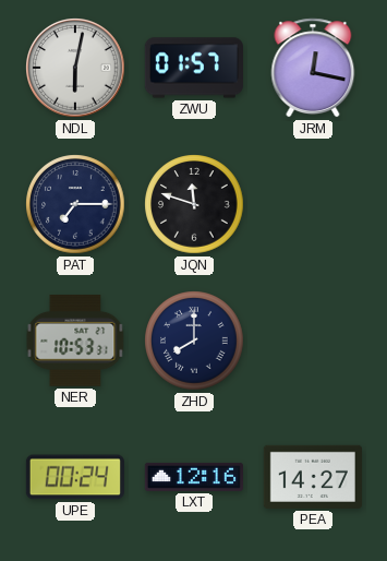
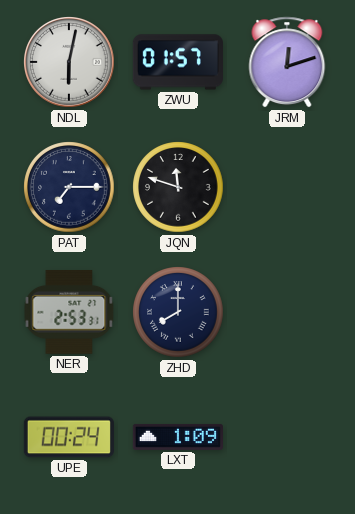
JRM: 12:17 -> 12:12 (287, 62)
NER: 10:53 -> 2:53 (69, 312)
LXT: 12:16 -> 1:09 (178, 437)
PEA: 14:27 -> none (313, 477)
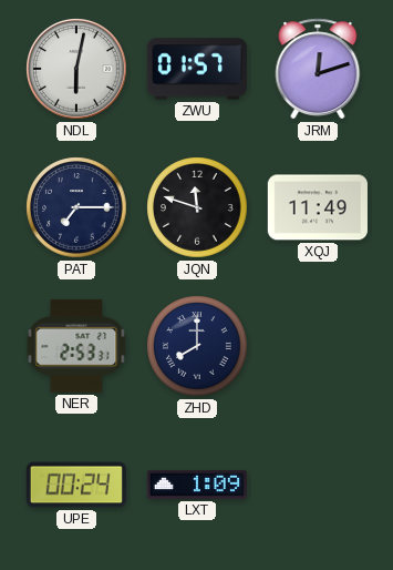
XQJ: none -> 11:49 (318, 207)
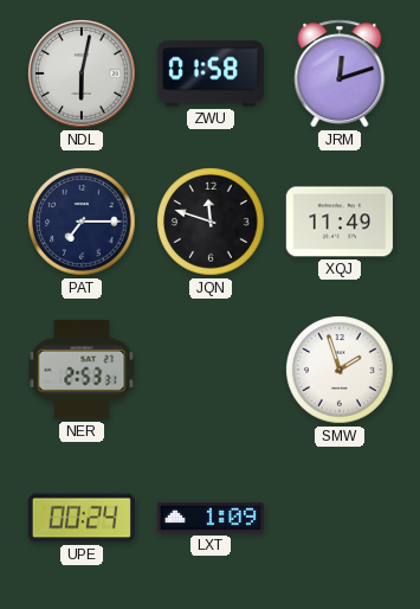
ZWU: 01:57 -> 01:58 (211, 73)
ZHD: 8:00 -> none (197, 346)
SMW: none -> 1:57 (340, 370)
